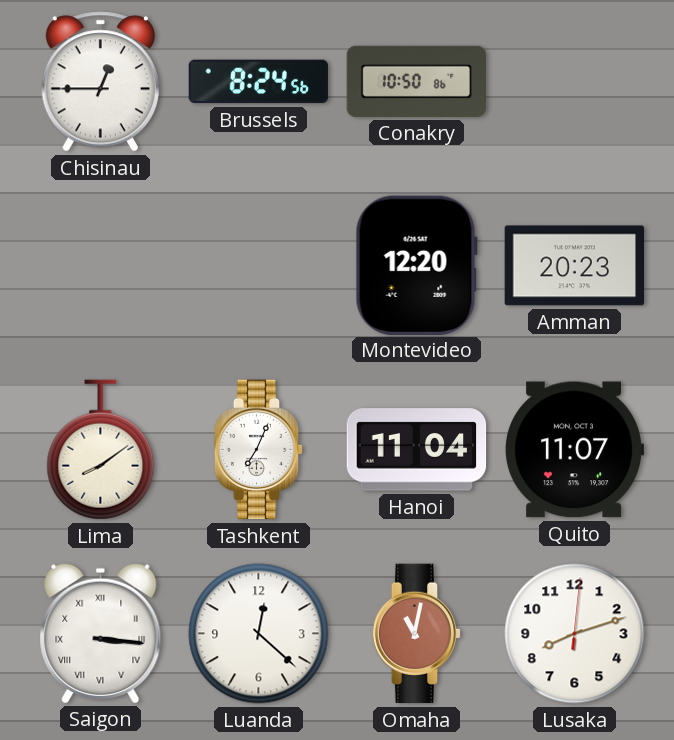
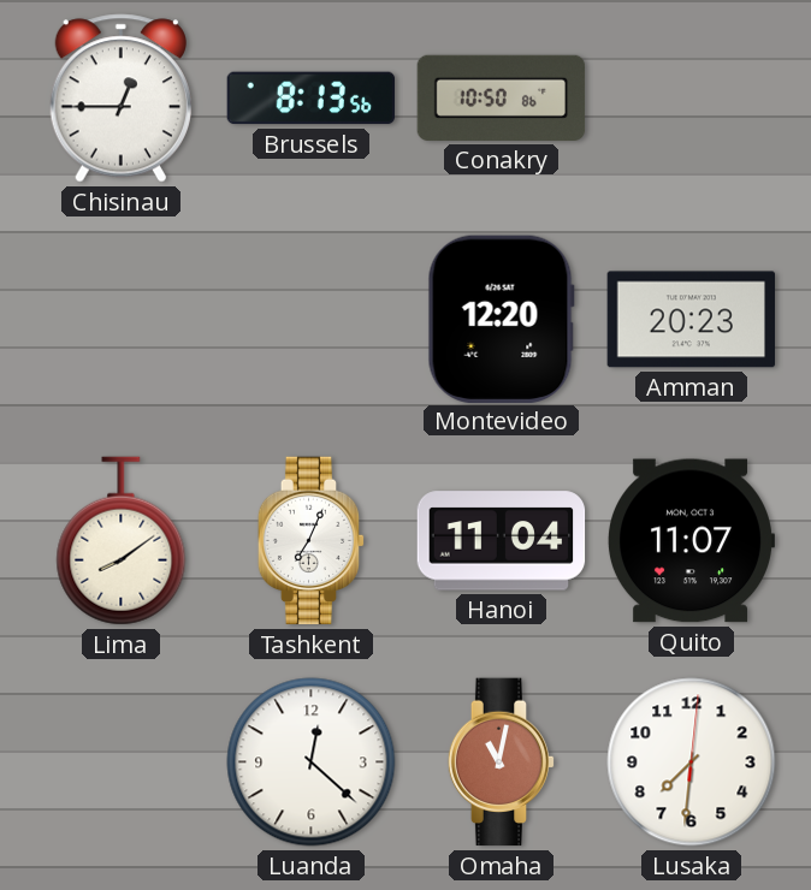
Brussels: 8:24 -> 8:13 (312, 99)
Saigon: 3:16 -> none (101, 633)
Lusaka: 8:12 -> 7:31 (692, 763)
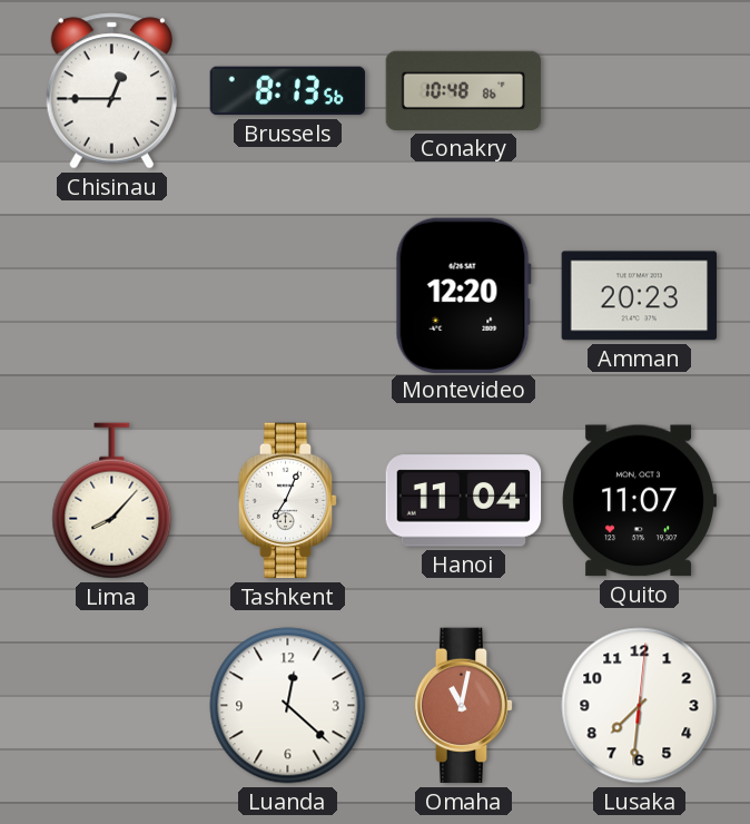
Conakry: 10:50 -> 10:48 (464, 90)
Lima: 8:09 -> 8:07 (112, 501)
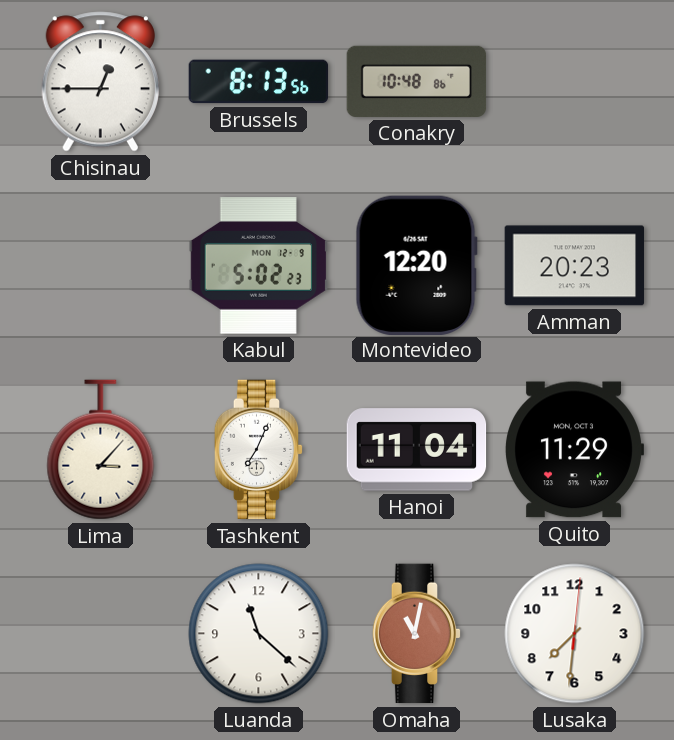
Kabul: none -> 5:02 (259, 266)
Lima: 8:07 -> 3:07 (101, 450)
Quito: 11:07 -> 11:29 (573, 450)
Luanda: 12:22 -> 11:22 (259, 634)
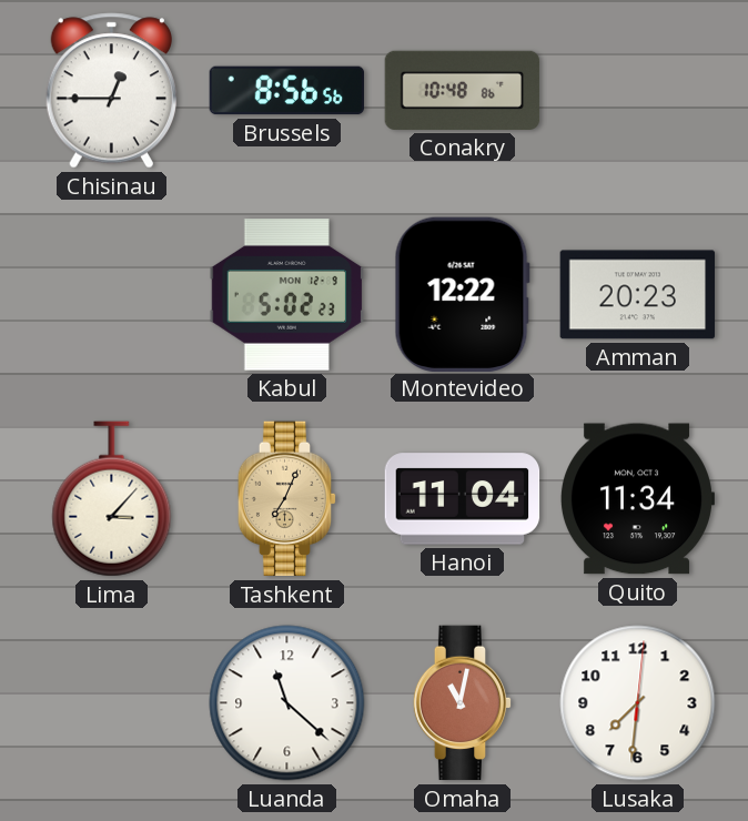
Brussels: 8:13 -> 8:56 (287, 91)
Montevideo: 12:20 -> 12:22 (462, 294)
Tashkent dial: white -> champagne (287, 499)
Quito: 11:29 -> 11:34 (636, 499)
